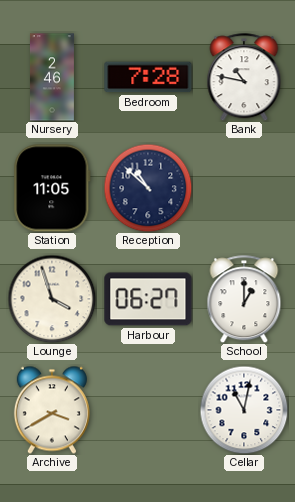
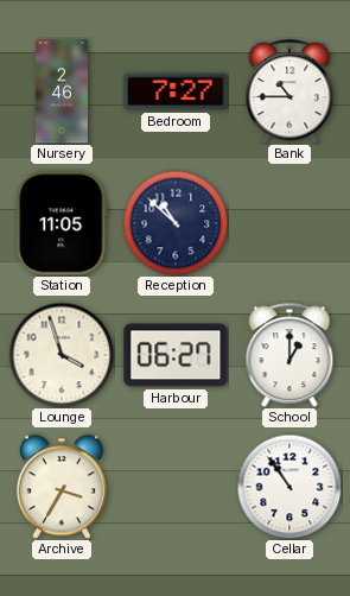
Bedroom: 7:28 -> 7:27 (176, 91)
Bank: 10:47 -> 10:45 (289, 91)
Archive: 3:40 -> 3:35 (62, 487)
Cellar: 11:02 -> 10:54 (289, 487)
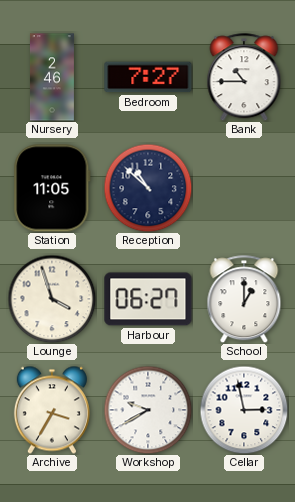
Workshop: none -> 9:40 (148, 410)
Cellar: 10:54 -> 2:58 (244, 410)
